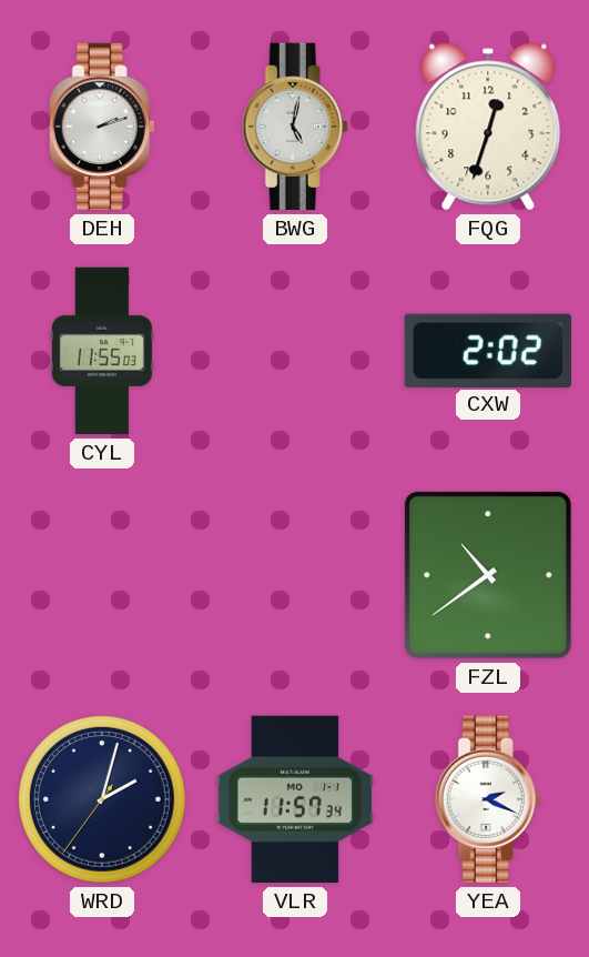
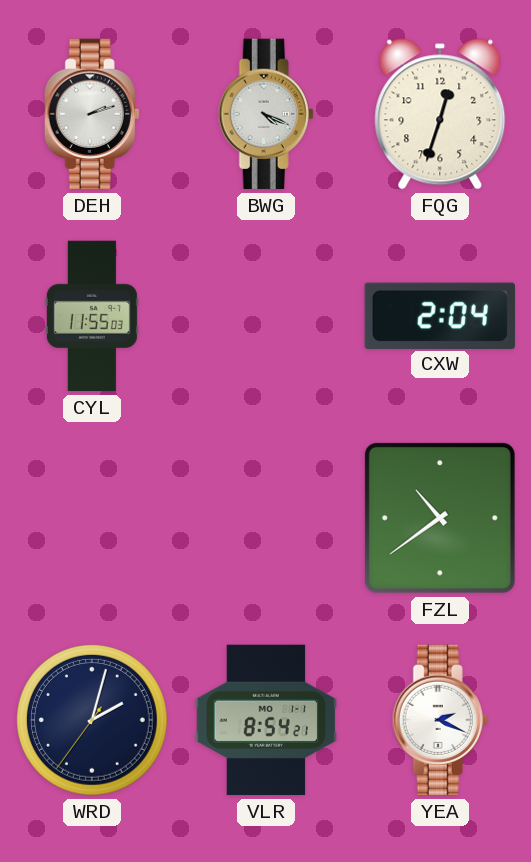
BWG: 5:02 -> 4:19 (266, 114)
CXW: 2:02 -> 2:04 (440, 315)
VLR: 11:57 -> 8:54 (266, 720)
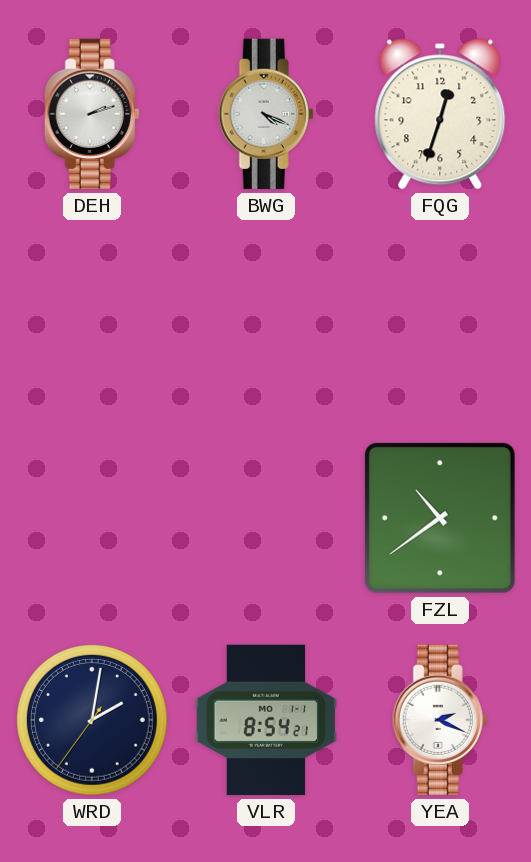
CYL: 11:55 -> none (92, 316)
CXW: 2:04 -> none (440, 315)
WRD: 2:02 -> 2:01 (93, 721)
